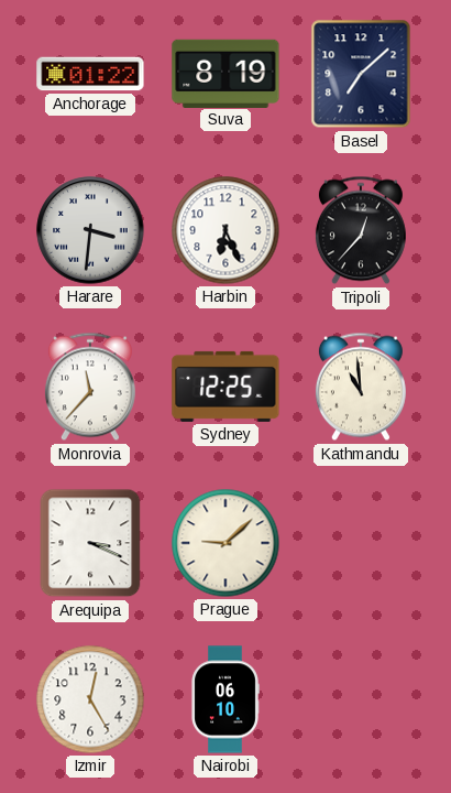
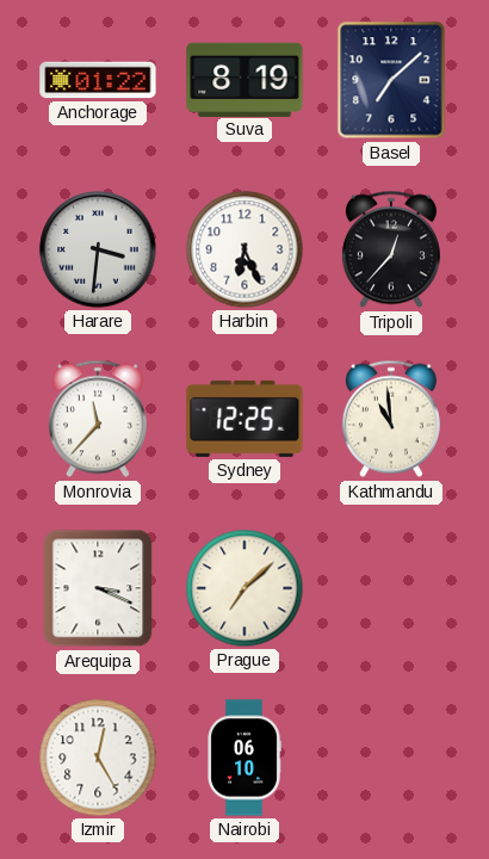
Prague: 9:08 -> 7:08 (244, 588)
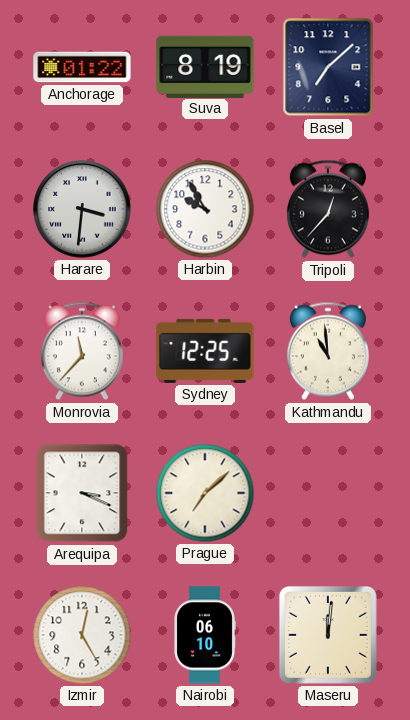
Harbin: 6:26 -> 9:55 (205, 209)
Maseru: none -> 12:01 (328, 635)
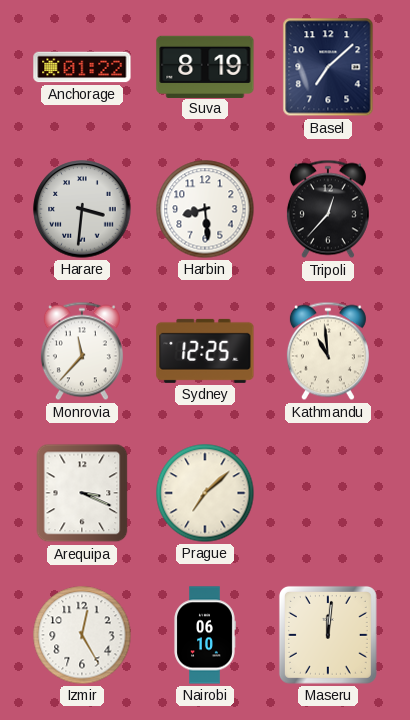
Harbin: 9:55 -> 8:29 (205, 209)
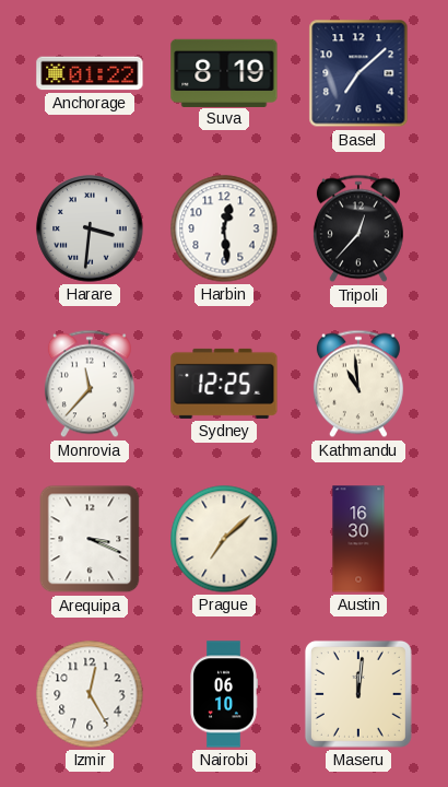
Harbin: 8:29 -> 12:29 (224, 228)
Austin: none -> 16:30 (358, 539)
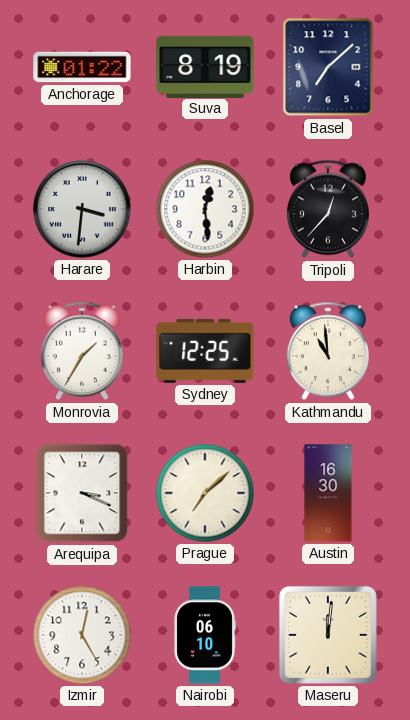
Monrovia: 11:37 -> 1:35 (82, 351)
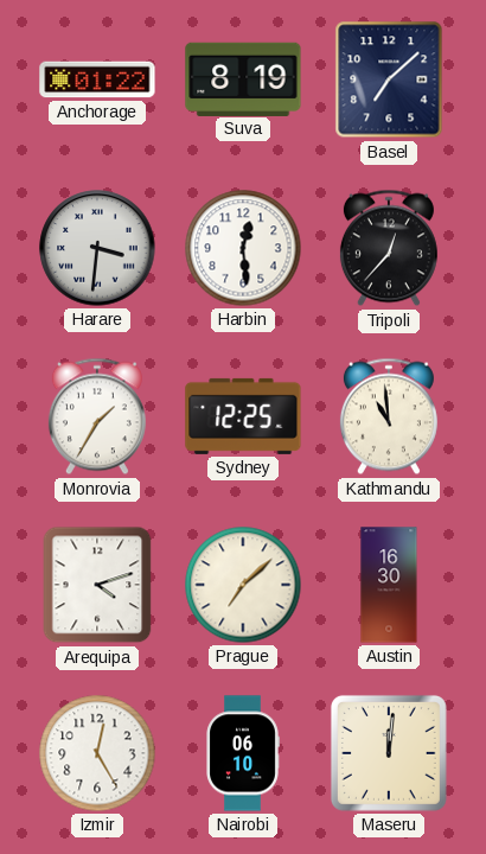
Arequipa: 3:19 -> 4:12 (97, 585)
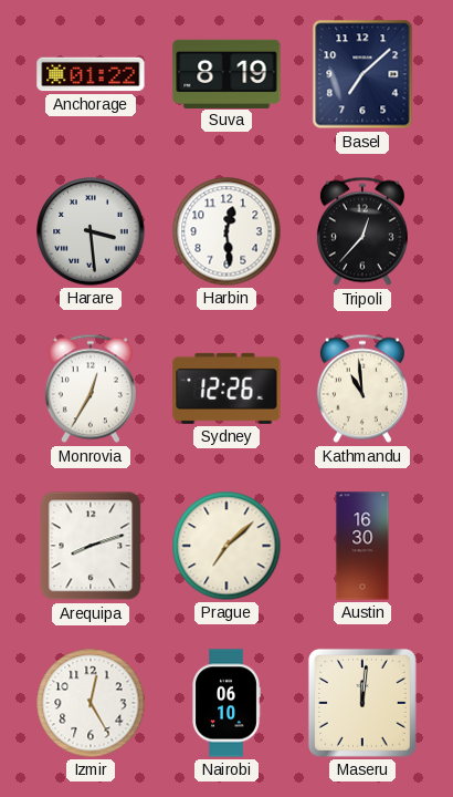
Harare: 3:31 -> 3:29 (91, 231)
Monrovia: 1:35 -> 12:35 (91, 389)
Sydney: 12:25 -> 12:26 (227, 389)
Arequipa: 4:12 -> 8:12 (91, 546)
